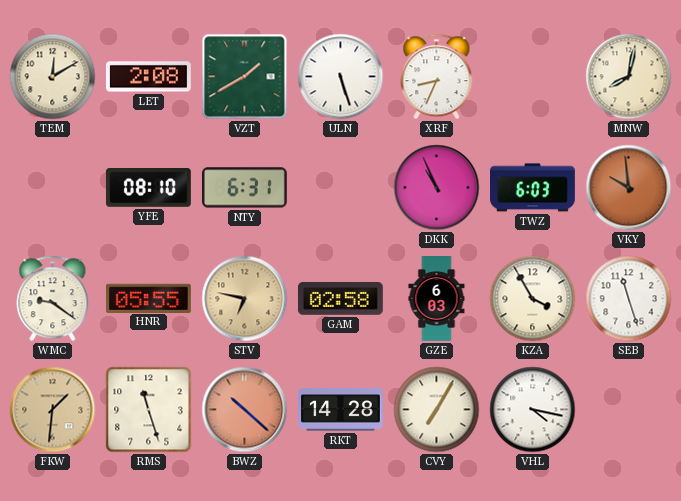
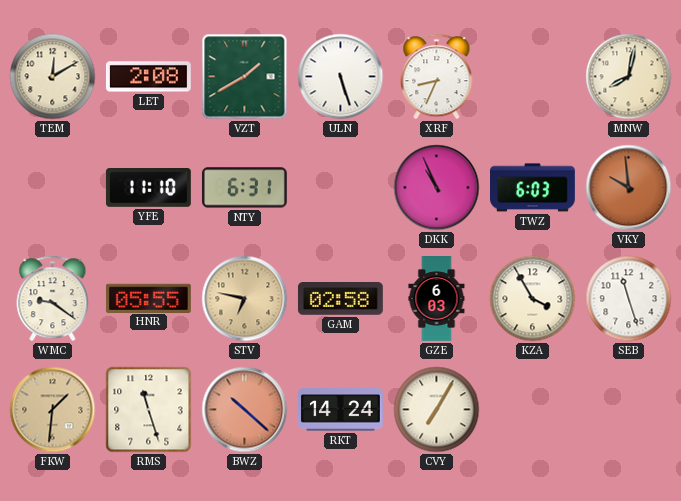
YFE: 08:10 -> 11:10 (149, 188)
RKT: 14:28 -> 14:24 (341, 410)
VHL: 4:17 -> none (533, 410)
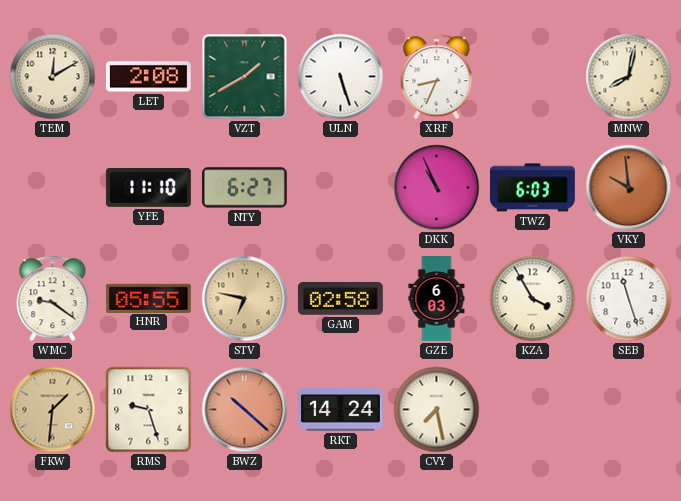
NTY: 6:31 -> 6:27 (244, 188)
RMS: 11:27 -> 9:27 (149, 410)
CVY: 7:05 -> 7:28 (437, 410)
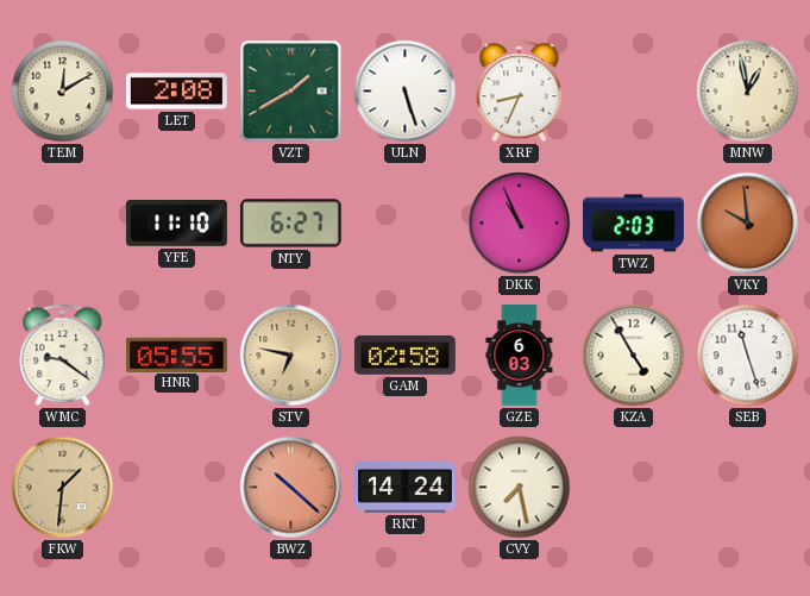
MNW: 8:02 -> 12:58 (748, 92)
TWZ: 6:03 -> 2:03 (634, 224)
KZA: 3:55 -> 4:55 (634, 356)
RMS: 9:27 -> none (149, 410)
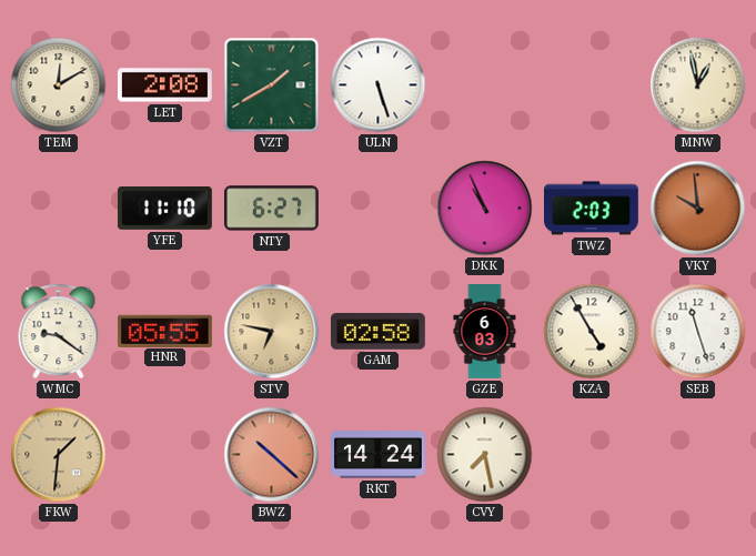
XRF: 8:34 -> none (520, 92)
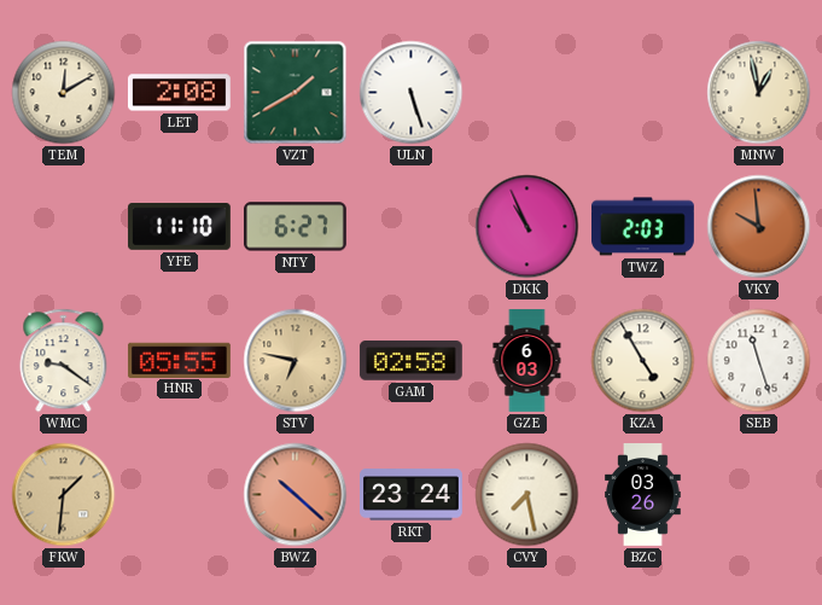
RKT: 14:24 -> 23:24 (412, 495)
BZC: none -> 03:26 (643, 495)
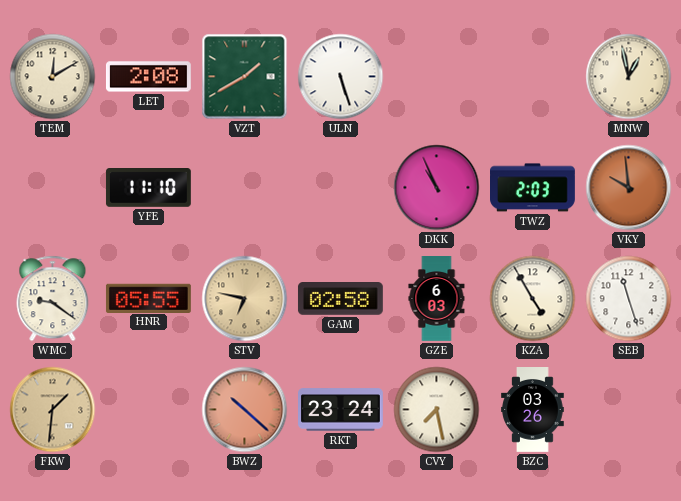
NTY: 6:27 -> none (295, 227)
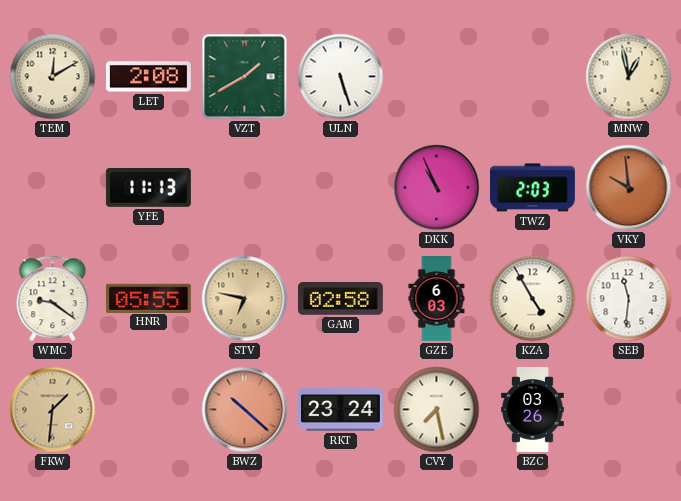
YFE: 11:10 -> 11:13 (149, 188)
SEB: 11:27 -> 11:31 (629, 299)
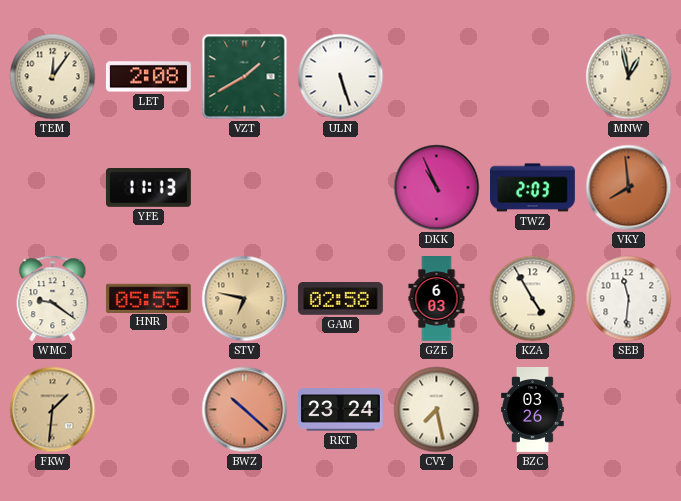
TEM: 12:10 -> 12:06 (53, 77)
VKY: 9:59 -> 7:59 (629, 188)
